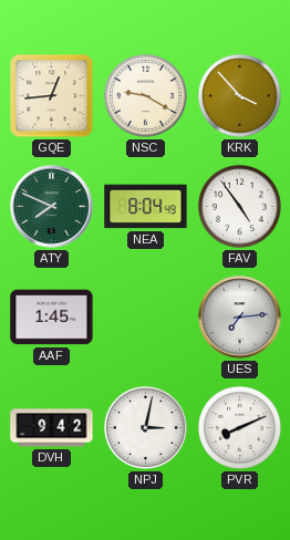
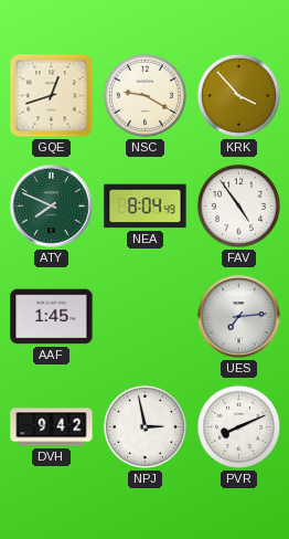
GQE: 12:44 -> 12:42 (52, 96)
NPJ: 3:02 -> 2:58 (144, 426)
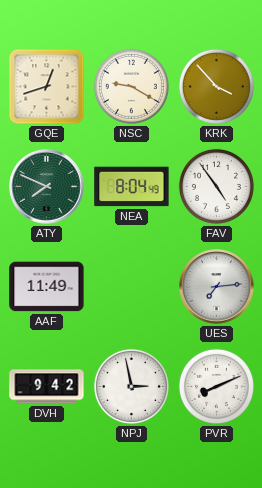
AAF: 1:45 -> 11:49 (47, 287)
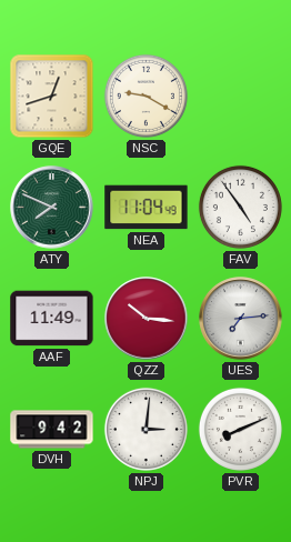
KRK: 3:53 -> none (216, 86)
NEA: 8:04 -> 11:04 (147, 208)
QZZ: none -> 10:16 (147, 319)
NPJ: 2:58 -> 3:01 (145, 429)
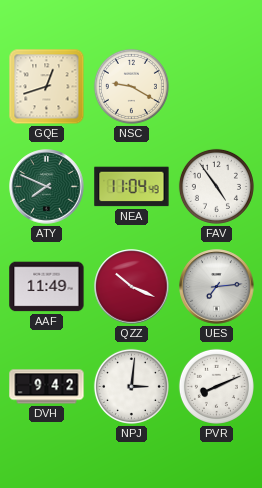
QZZ: 10:16 -> 10:19 (132, 287)
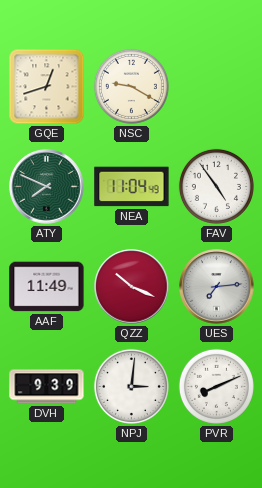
DVH: 9:42 -> 9:39 (47, 387)
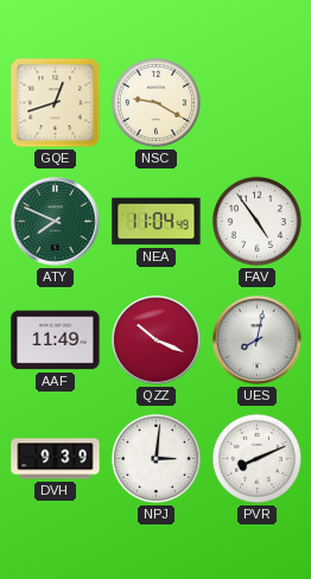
UES: 7:14 -> 8:02 (258, 341)
